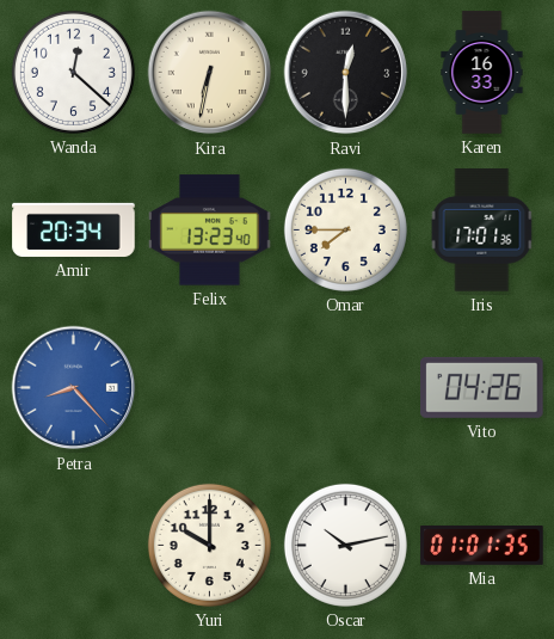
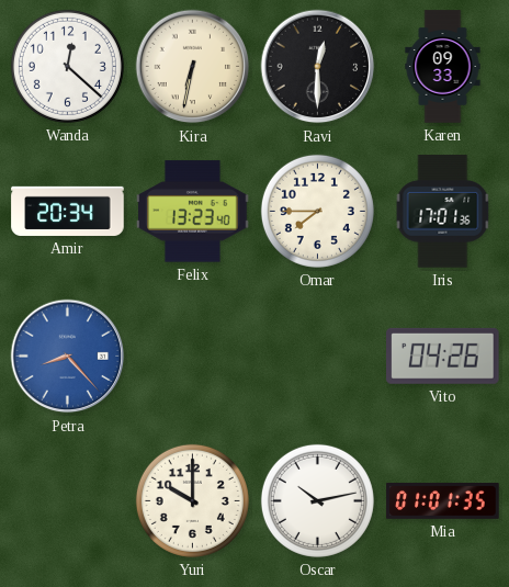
Karen: 16:33 -> 09:33 (443, 67)
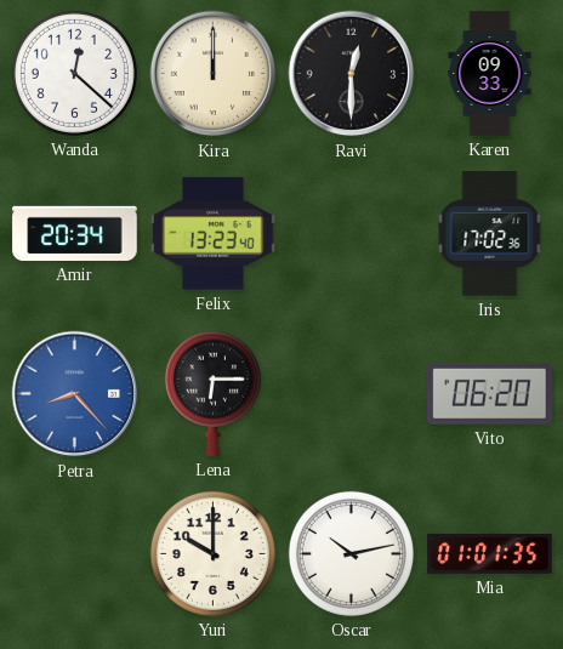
Kira: 6:32 -> 12:00 (214, 74)
Omar: 7:45 -> none (317, 211)
Iris: 17:01 -> 17:02 (490, 234)
Lena: none -> 6:15 (212, 393)
Vito: 04:26 -> 06:20 (490, 393)
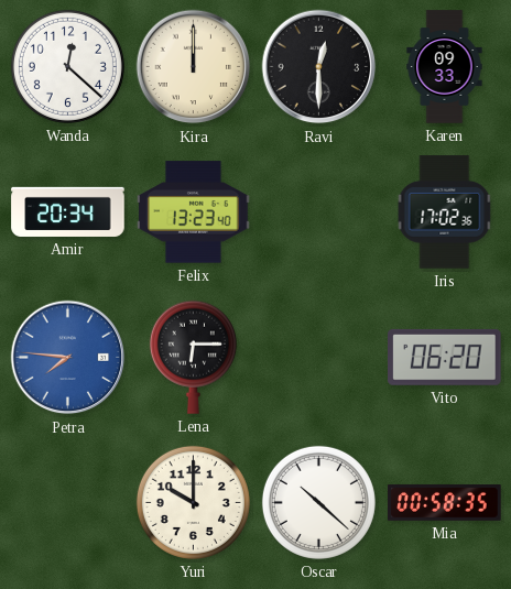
Petra: 8:23 -> 7:46 (68, 358)
Oscar: 10:13 -> 10:22 (318, 502)
Mia: 01:01 -> 00:58 (445, 503)
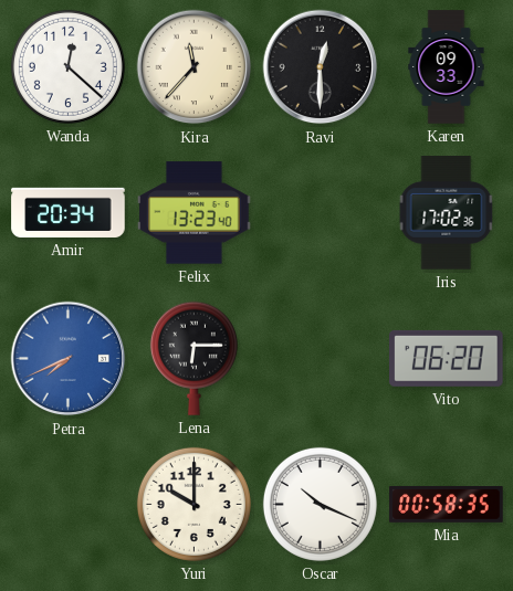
Kira: 12:00 -> 11:37 (195, 67)
Petra: 7:46 -> 7:41 (69, 359)
Oscar: 10:22 -> 10:19 (320, 504)
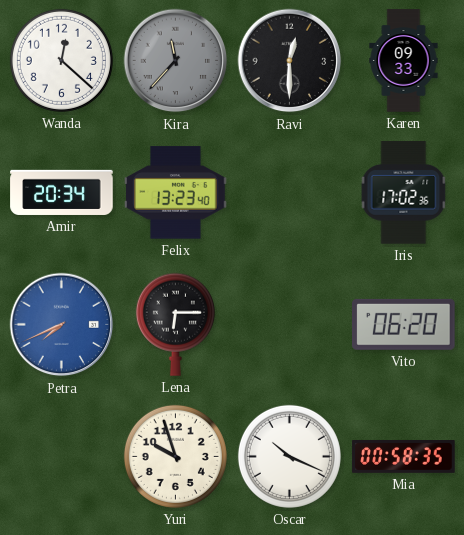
Kira dial: cream -> grey (176, 61)
Yuri: 10:00 -> 9:57 (175, 456)
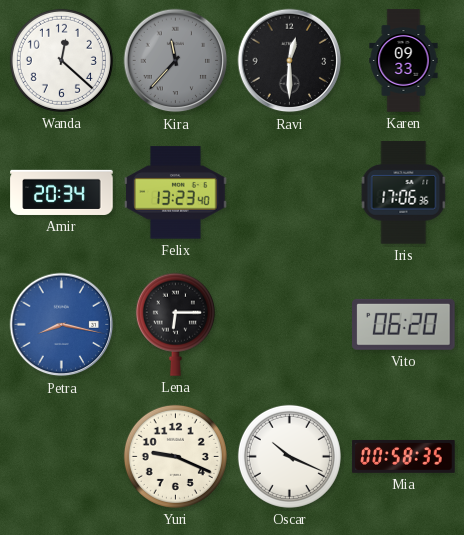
Iris: 17:02 -> 17:06 (404, 193)
Petra: 7:41 -> 8:17 (62, 325)
Yuri: 9:57 -> 9:19 (175, 456)
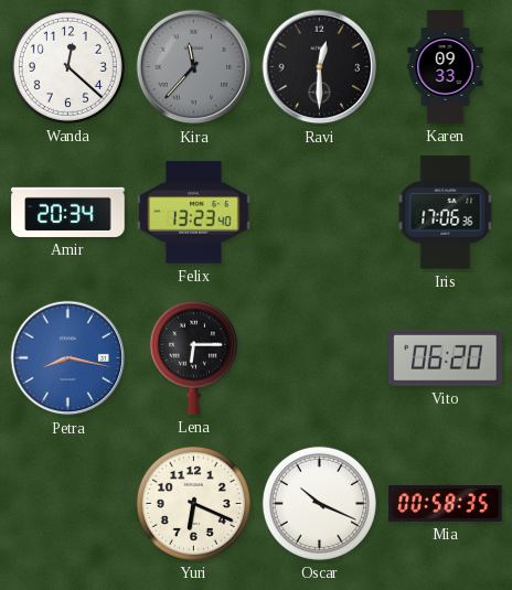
Yuri: 9:19 -> 6:19 (193, 503)
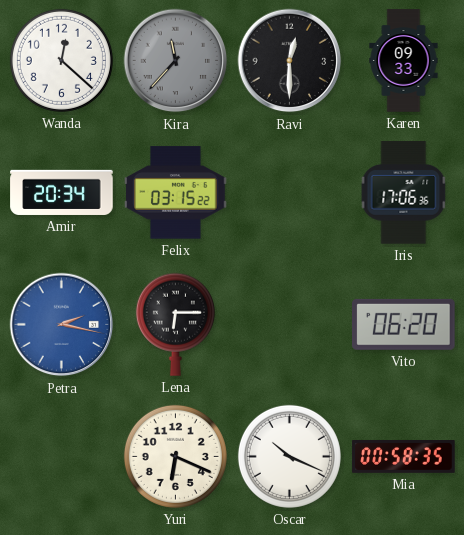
Felix: 13:23 -> 03:15 (176, 193)
Petra: 8:17 -> 2:17 (62, 325)
